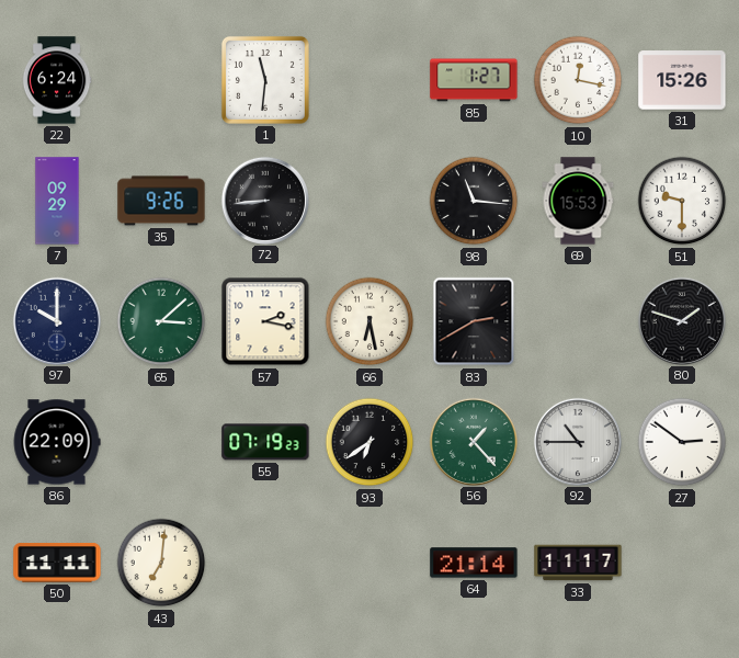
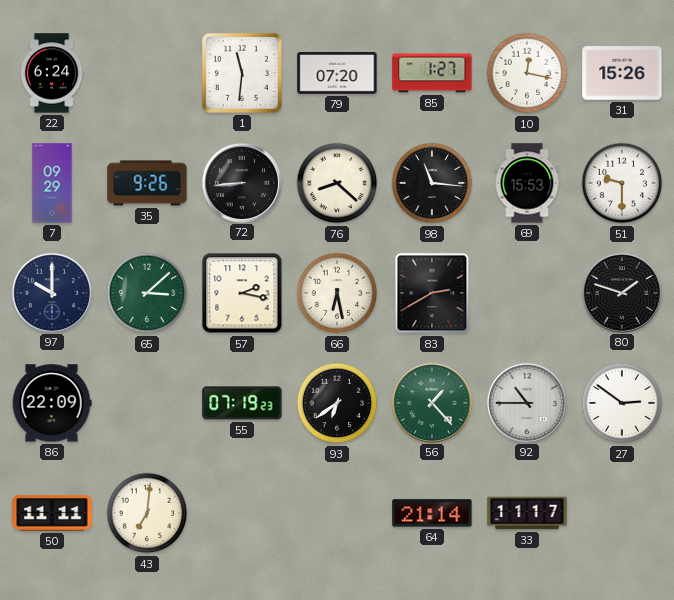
79: none -> 07:20 (337, 73)
76: none -> 8:22 (337, 183)
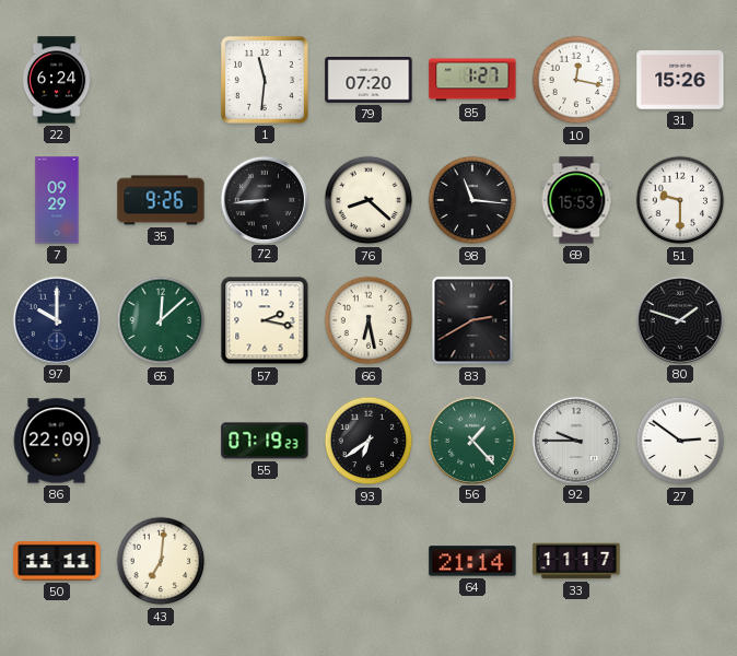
65: 3:08 -> 12:08 (161, 320)
92: 10:45 -> 9:45 (575, 440)
